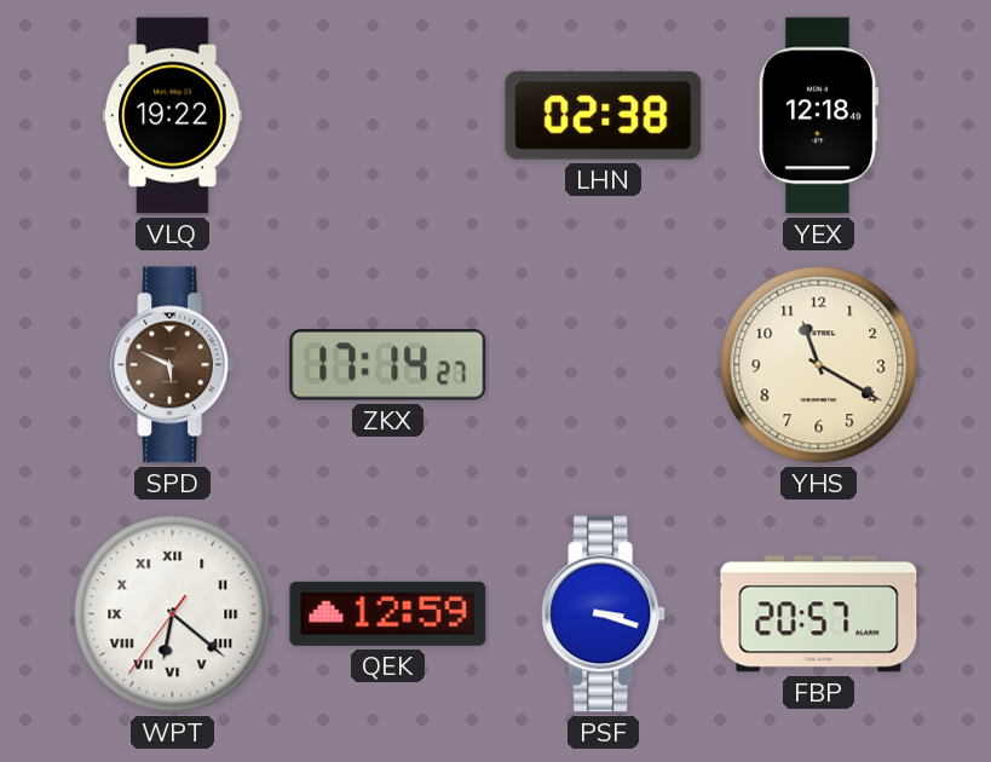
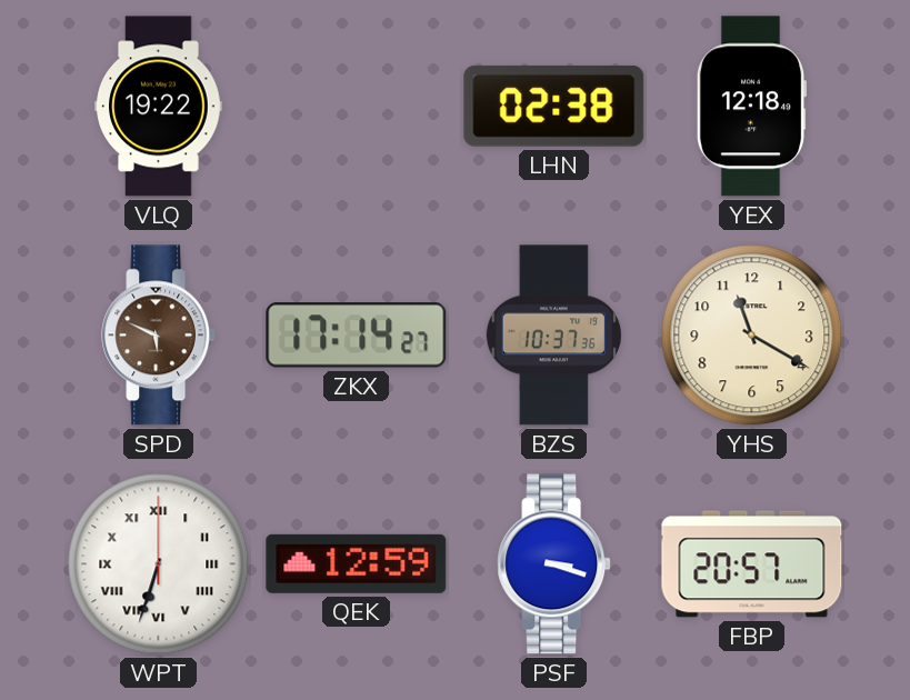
BZS: none -> 10:37 (553, 336)
WPT: 6:21 -> 6:33 (159, 564)
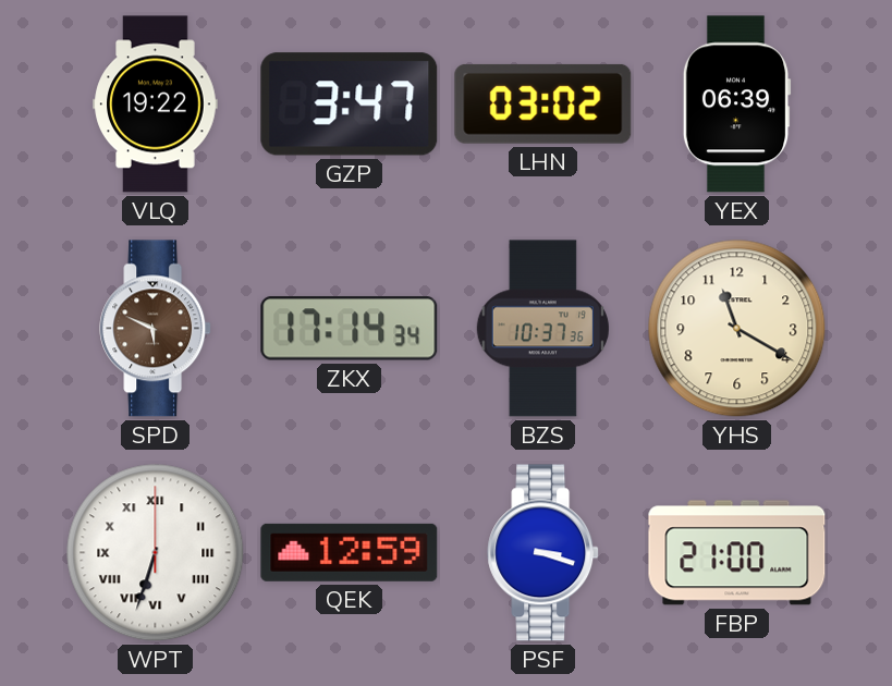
GZP: none -> 3:47 (350, 105)
LHN: 02:38 -> 03:02 (543, 103)
YEX: 12:18 -> 06:39 (736, 105)
ZKX: 17:14:27 -> 17:14:34 (350, 329)
FBP: 20:57 -> 21:00 (737, 553)
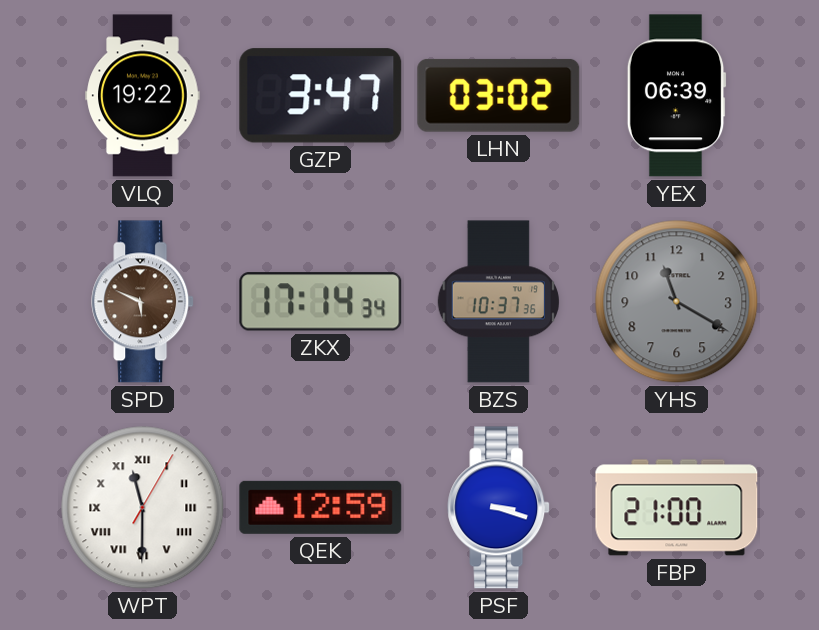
YHS dial: cream -> grey (677, 302)
WPT: 6:33 -> 11:30 (143, 508)
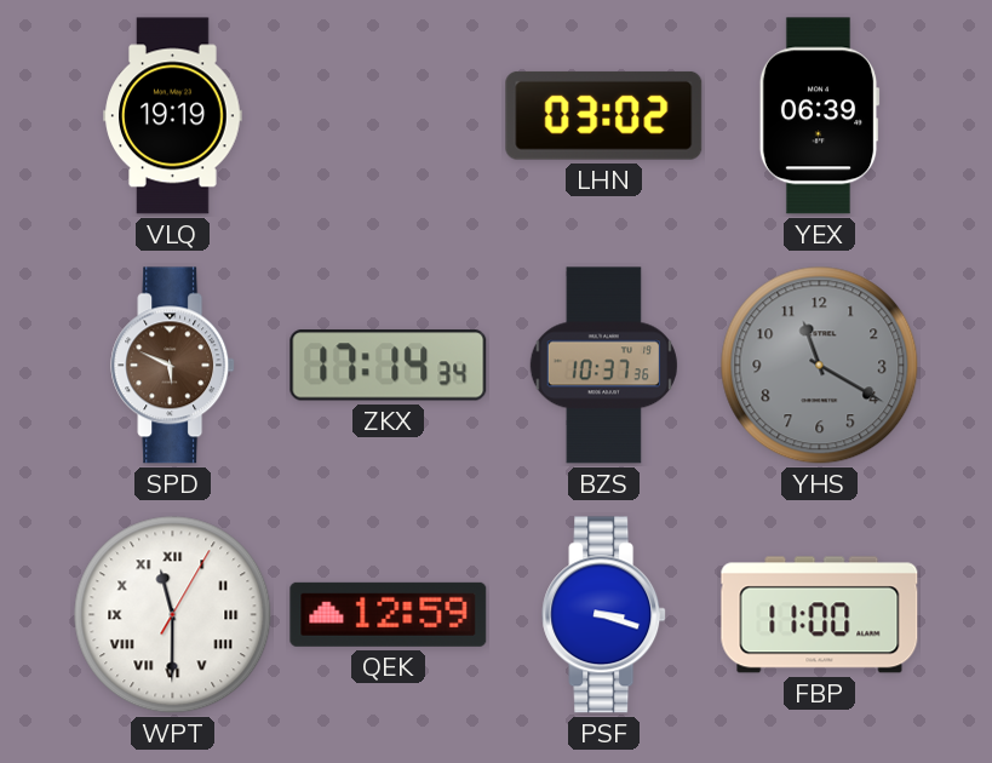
VLQ: 19:22 -> 19:19 (173, 116)
GZP: 3:47 -> none (321, 96)
FBP: 21:00 -> 11:00 (820, 615)
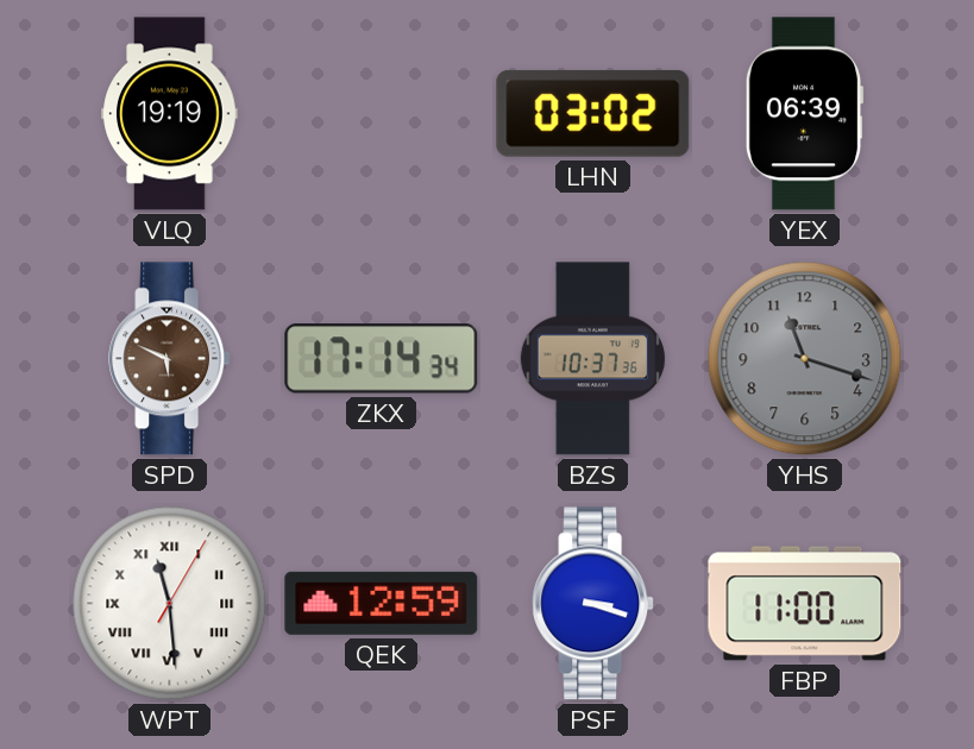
YHS: 11:20 -> 11:18 (805, 359)
WPT: 11:30 -> 11:29 (170, 604)
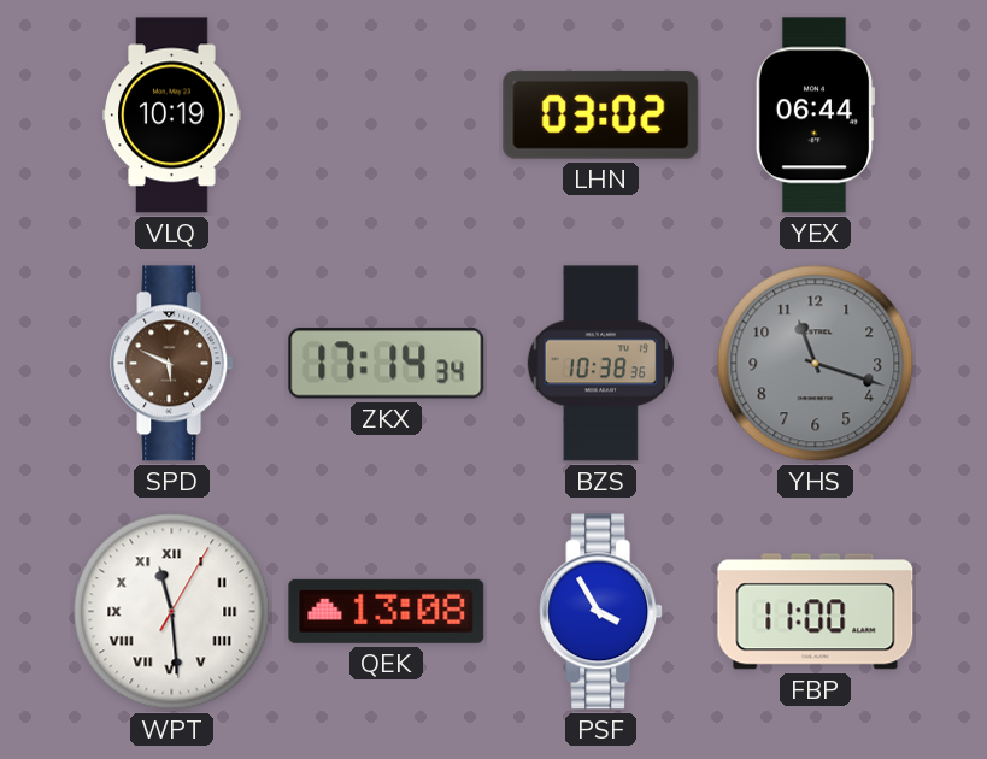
VLQ: 19:19 -> 10:19 (172, 116)
YEX: 06:39 -> 06:44 (815, 116)
BZS: 10:37 -> 10:38 (600, 364)
QEK: 12:59 -> 13:08 (387, 611)
PSF: 3:18 -> 3:55 (601, 612)
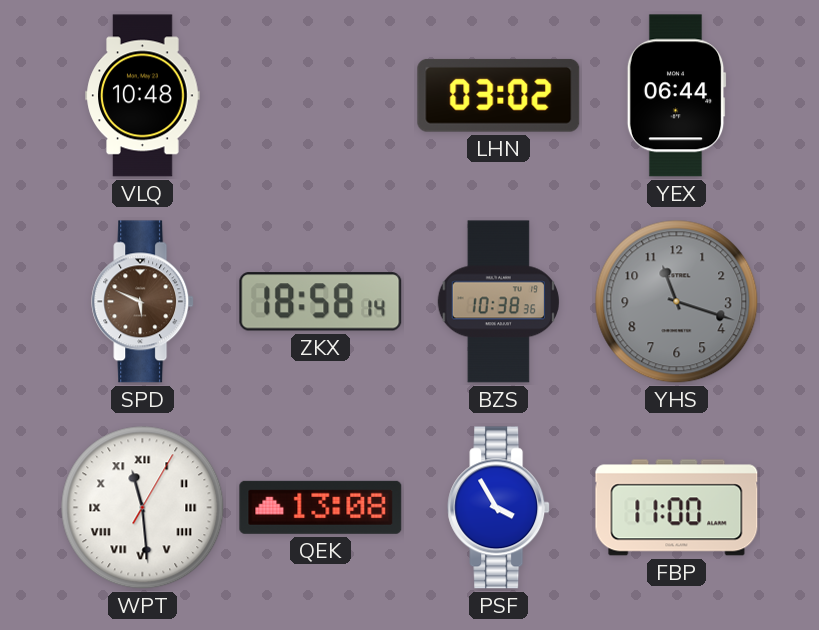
VLQ: 10:19 -> 10:48 (143, 96)
ZKX: 17:14 -> 18:58 (321, 302)
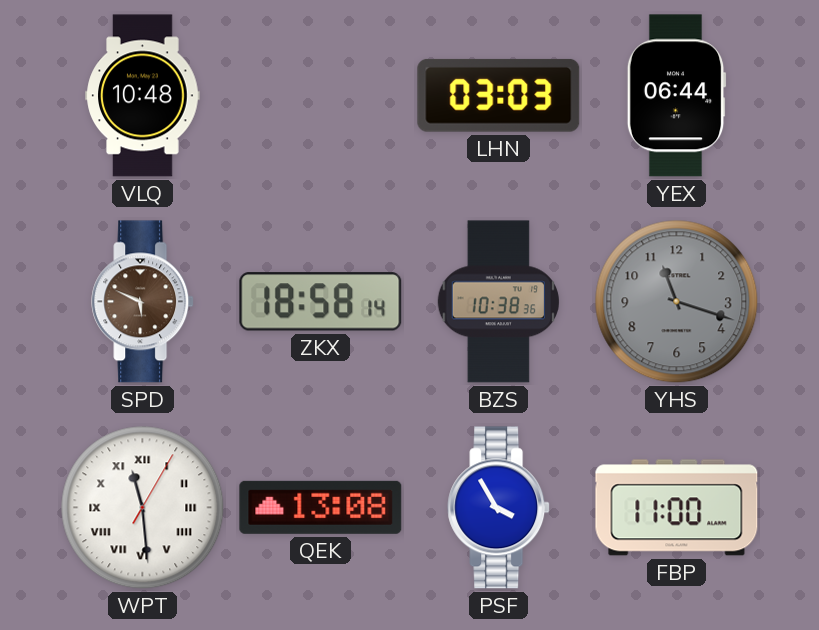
LHN: 03:02 -> 03:03 (499, 95)
